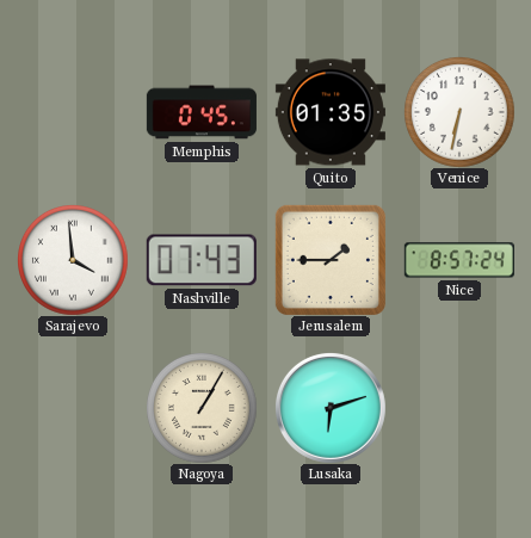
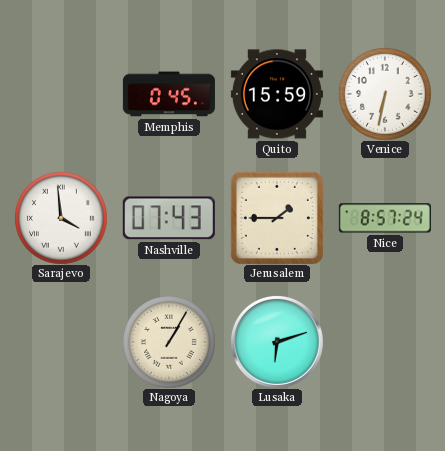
Quito: 01:35 -> 15:59 (277, 94)
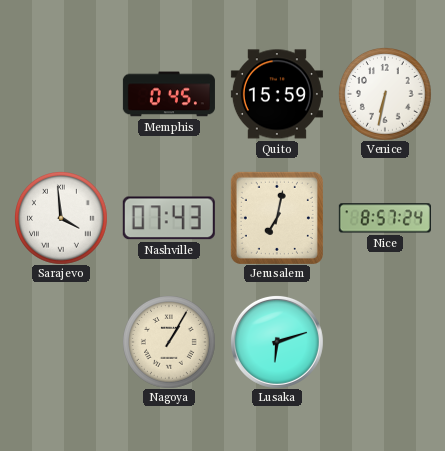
Jerusalem: 1:45 -> 7:02 (277, 218)
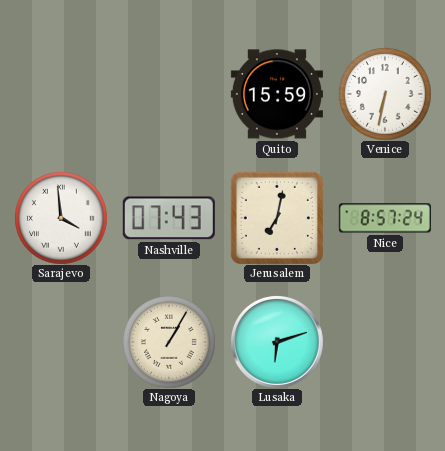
Memphis: 0:45 -> none (169, 94)
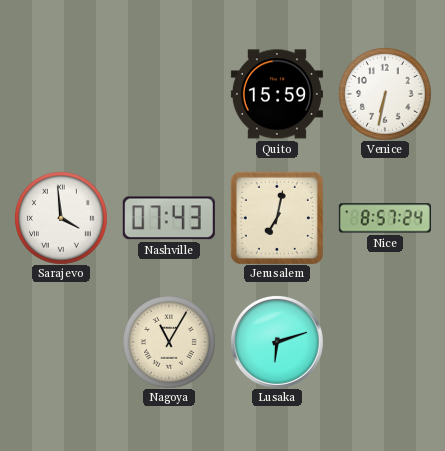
Nagoya: 1:05 -> 11:05 (169, 342)
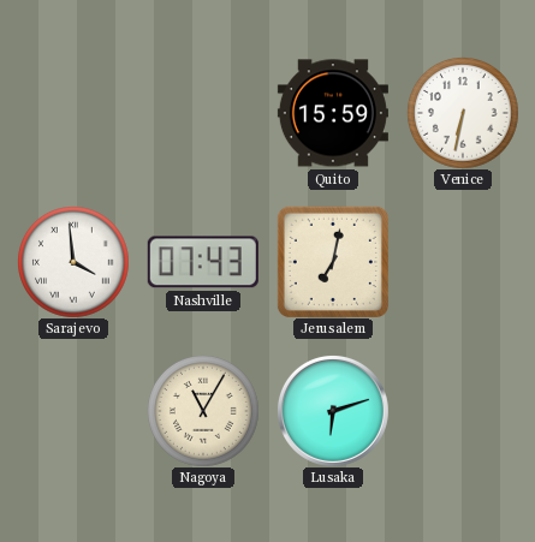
Nice: 8:57 -> none (385, 218)
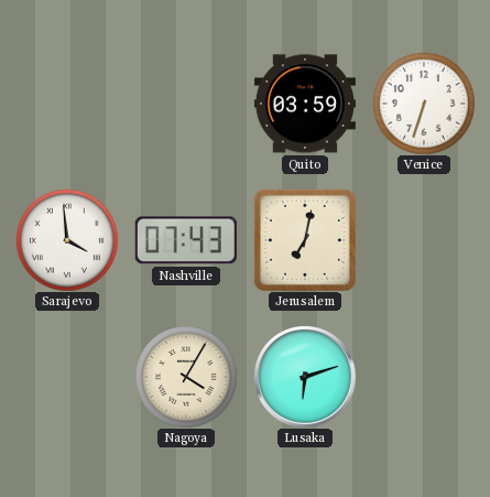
Quito: 15:59 -> 03:59 (305, 104)
Venice: 6:32 -> 6:33 (424, 104)
Nagoya: 11:05 -> 4:05 (186, 377)
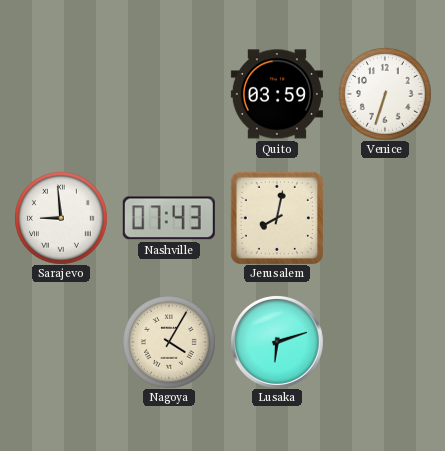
Sarajevo: 3:59 -> 8:59 (61, 218)
Jerusalem: 7:02 -> 8:02 (277, 218)
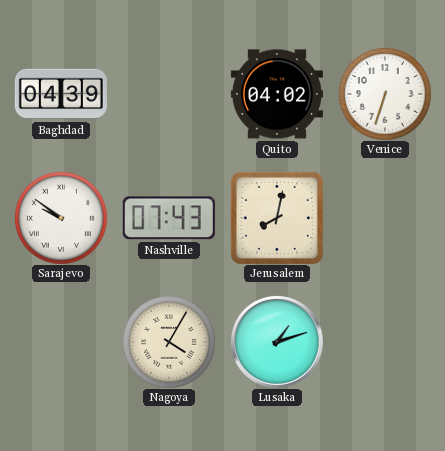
Baghdad: none -> 04:39 (61, 94)
Quito: 03:59 -> 04:02 (277, 94)
Sarajevo: 8:59 -> 9:51 (61, 218)
Lusaka: 6:12 -> 1:12 (277, 342)
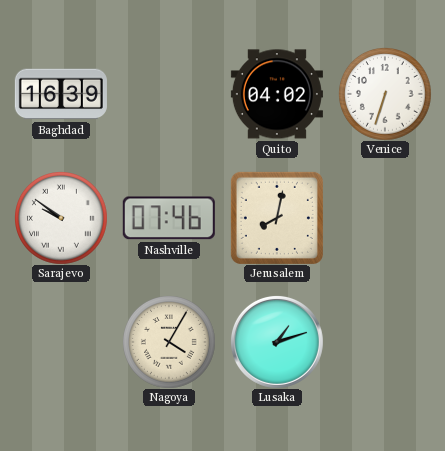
Baghdad: 04:39 -> 16:39 (61, 94)
Nashville: 07:43 -> 07:46 (169, 218)
